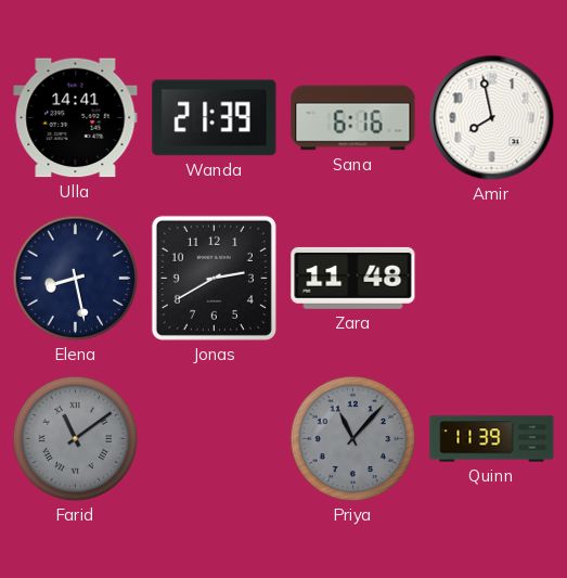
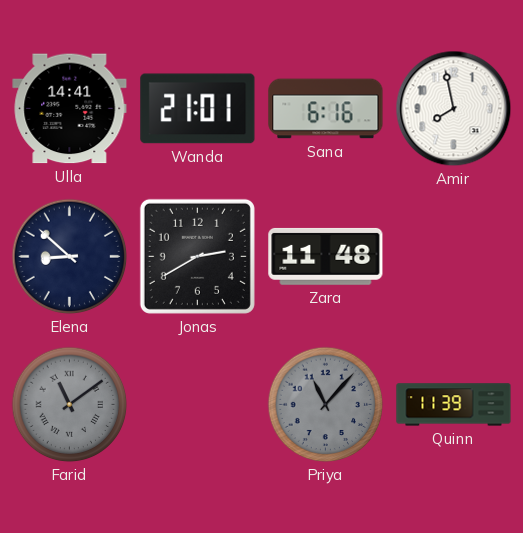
Wanda: 21:39 -> 21:01 (198, 109)
Elena: 8:28 -> 8:52 (70, 257)
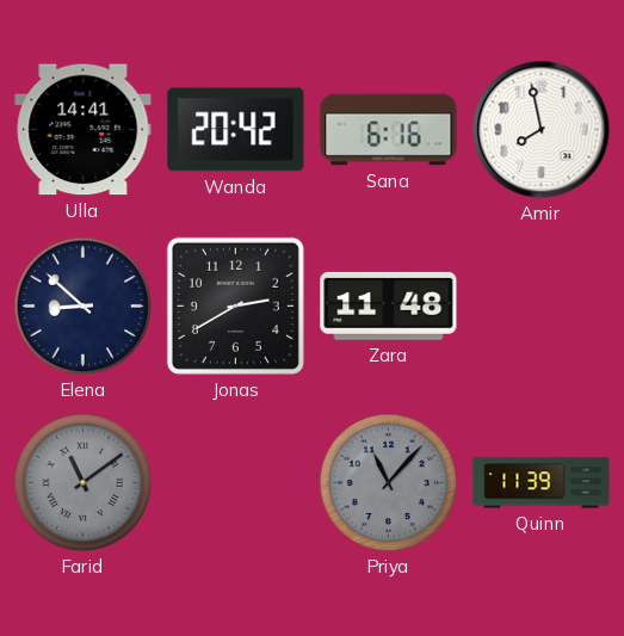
Wanda: 21:01 -> 20:42 (236, 130)
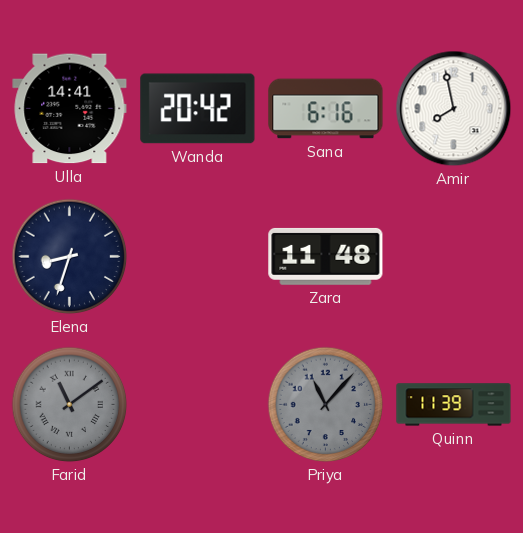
Elena: 8:52 -> 8:33 (70, 257)
Jonas: 2:40 -> none (235, 305)
